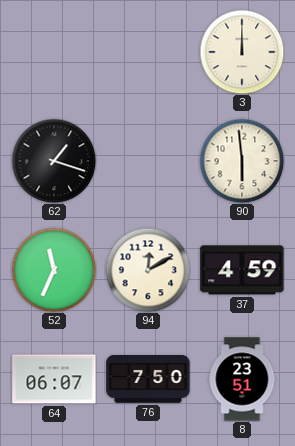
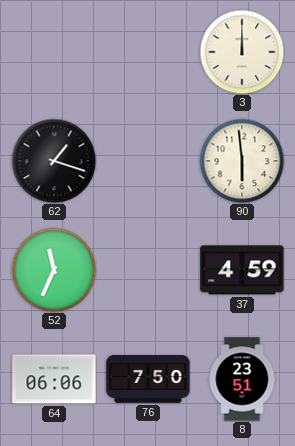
94: 12:10 -> none (148, 270)
64: 06:07 -> 06:06 (54, 379)
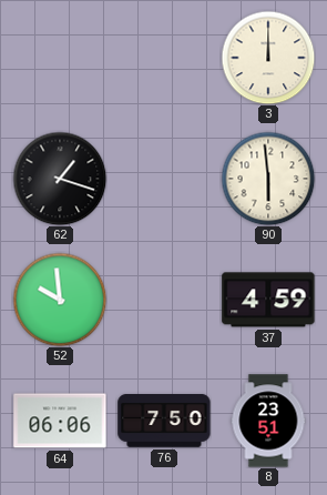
52: 11:34 -> 9:59 (60, 300)
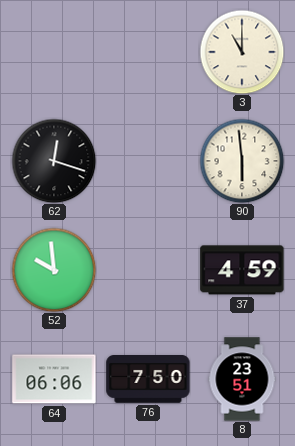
3: 12:00 -> 11:00 (242, 52)
62: 1:18 -> 12:18 (54, 161)
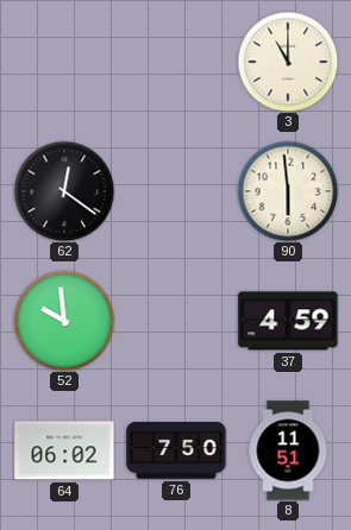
62: 12:18 -> 12:21 (64, 191)
64: 06:06 -> 06:02 (64, 450)
8: 23:51 -> 11:51 (288, 450)
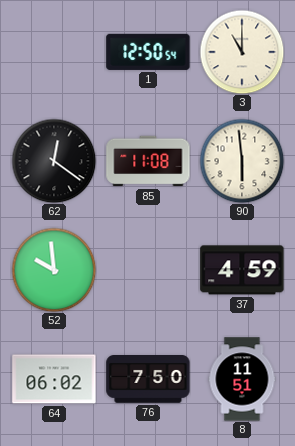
1: none -> 12:50 (148, 52)
85: none -> 11:08 (148, 161)
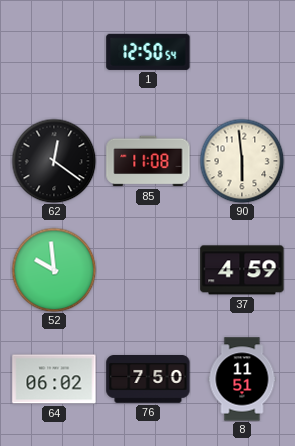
3: 11:00 -> none (242, 52)
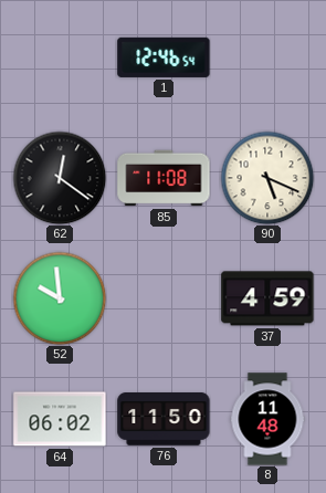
1: 12:50 -> 12:46 (164, 57)
90: 5:59 -> 5:19 (267, 178)
76: 7:50 -> 11:50 (164, 420)
8: 11:51 -> 11:48 (267, 419)
